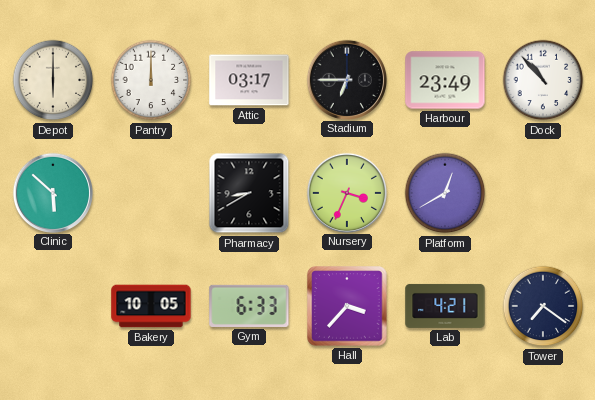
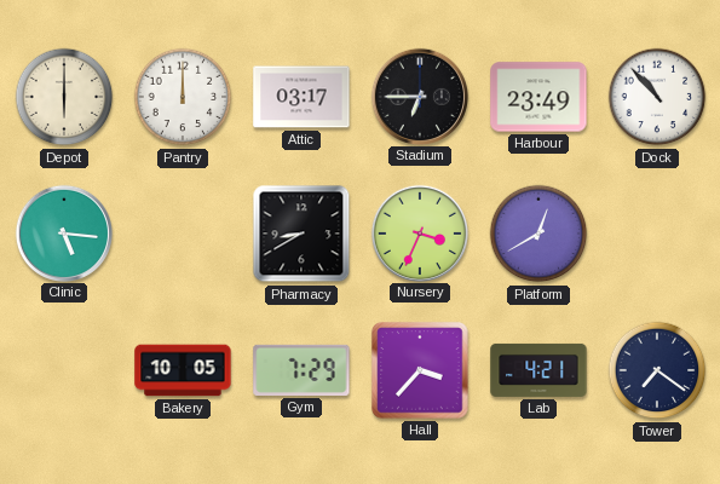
Clinic: 5:52 -> 5:16 (63, 232)
Gym: 6:33 -> 7:29 (301, 370)
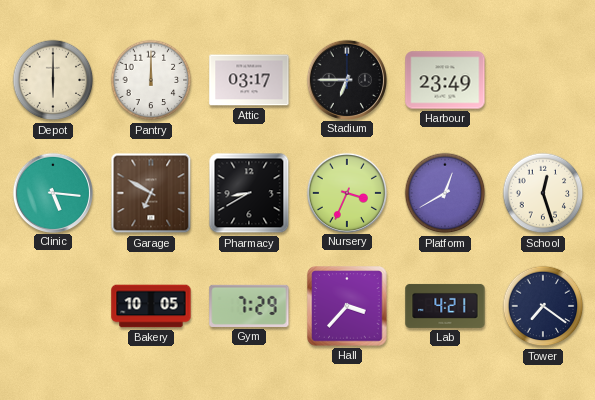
Dock: 10:53 -> none (657, 97)
Garage: none -> 6:50 (151, 193)
School: none -> 12:27 (543, 193)
